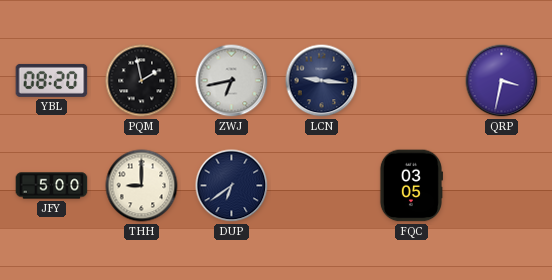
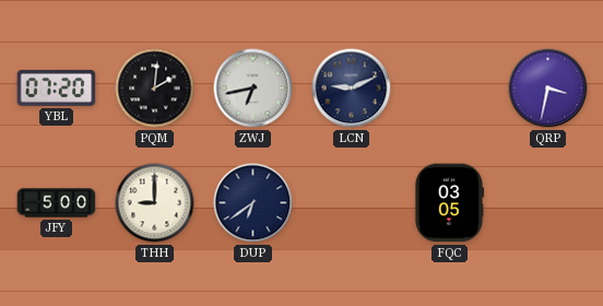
YBL: 08:20 -> 07:20 (57, 87)
PQM: 1:58 -> 2:01 (155, 89)
LCN: 9:16 -> 9:11 (352, 89)
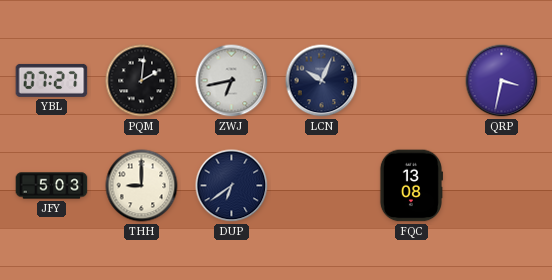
YBL: 07:20 -> 07:27 (52, 80)
LCN: 9:11 -> 10:04 (322, 81)
JFY: 5:00 -> 5:03 (52, 186)
FQC: 03:05 -> 13:08 (410, 186)
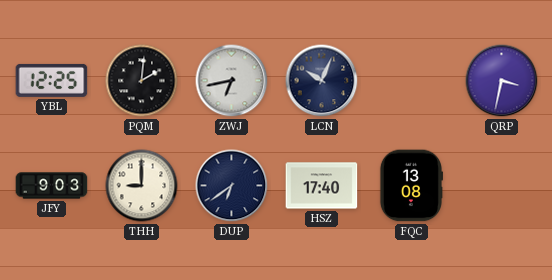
YBL: 07:27 -> 12:25 (52, 80)
JFY: 5:03 -> 9:03 (52, 186)
HSZ: none -> 17:40 (322, 186)
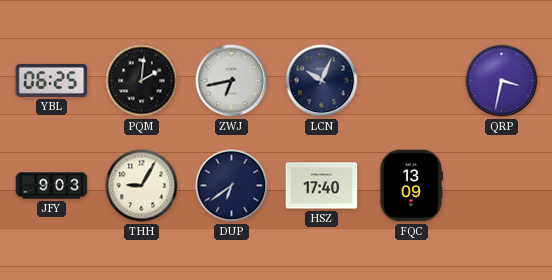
YBL: 12:25 -> 06:25 (52, 80)
THH: 9:00 -> 9:05 (142, 186)
FQC: 13:08 -> 13:09 (410, 186)
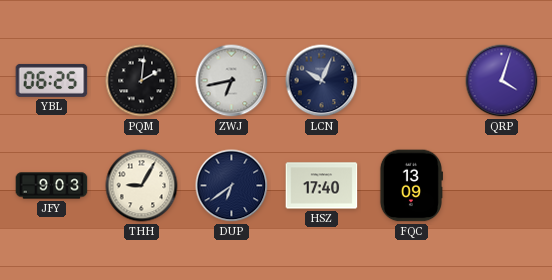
QRP: 3:32 -> 4:03 (502, 81)
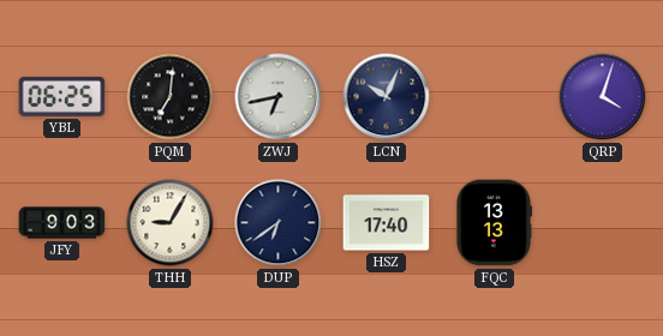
PQM: 2:01 -> 7:01 (171, 97)
FQC: 13:09 -> 13:13 (492, 223)
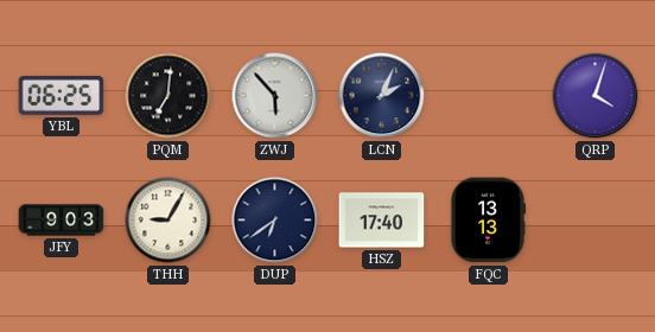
ZWJ: 6:43 -> 5:53 (275, 96)
LCN: 10:04 -> 2:04 (382, 96)
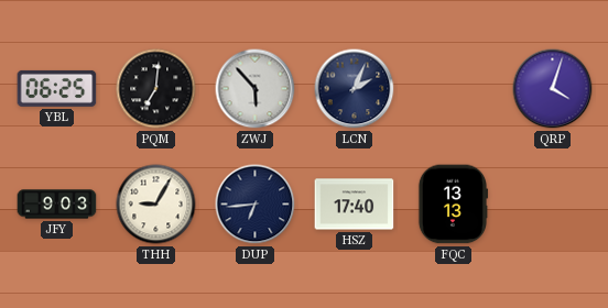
DUP: 6:39 -> 6:44 (256, 205)
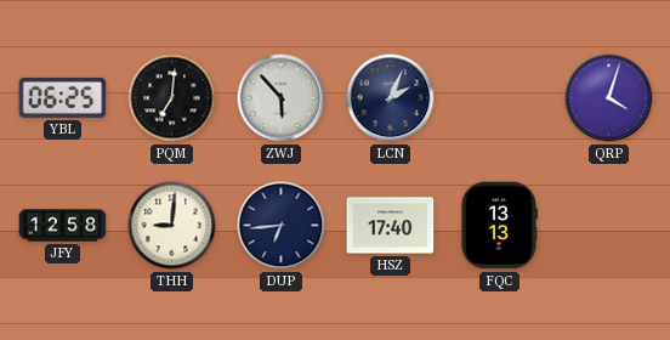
JFY: 9:03 -> 12:58 (63, 226)
THH: 9:05 -> 9:01 (172, 226)
